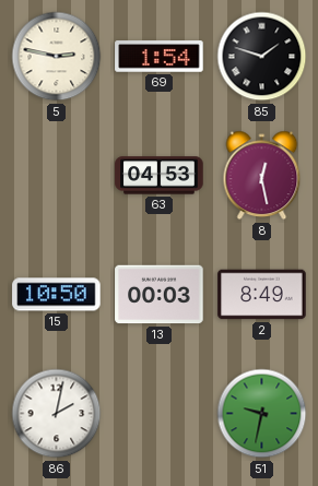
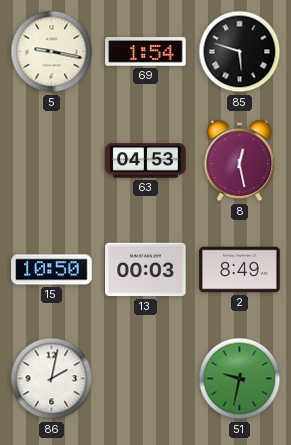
5: 2:47 -> 9:17 (52, 52)
85: 1:48 -> 5:48 (240, 52)
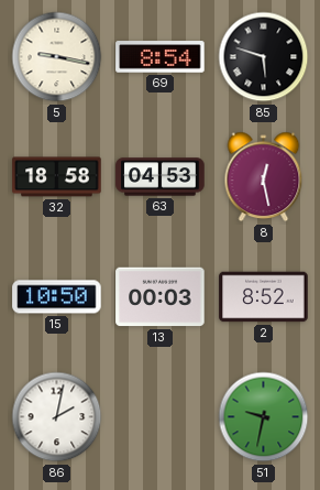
69: 1:54 -> 8:54 (161, 57)
32: none -> 18:58 (57, 177)
2: 8:49 -> 8:52 (264, 297)
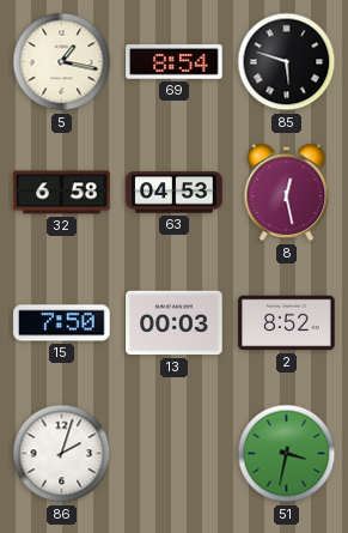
5: 9:17 -> 1:17 (62, 62)
32: 18:58 -> 6:58 (62, 193)
15: 10:50 -> 7:50 (62, 323)
86: 2:02 -> 2:03 (62, 454)
51: 9:32 -> 3:32 (287, 454)
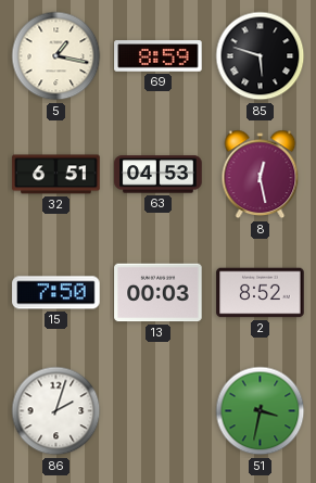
69: 8:54 -> 8:59 (159, 56)
32: 6:58 -> 6:51 (56, 175)
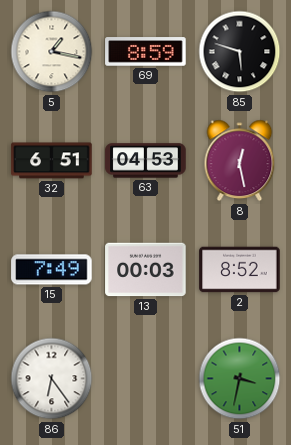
15: 7:50 -> 7:49 (52, 270)
86: 2:03 -> 6:24 (52, 379)
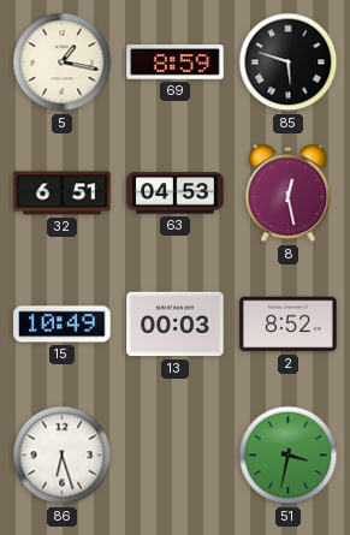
15: 7:49 -> 10:49 (63, 325)
86: 6:24 -> 6:27 (63, 456)
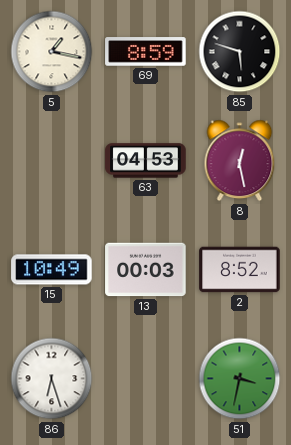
32: 6:51 -> none (63, 194)
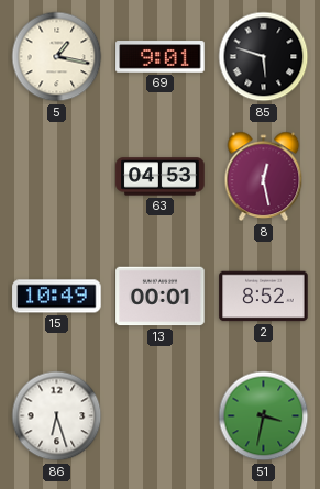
69: 8:59 -> 9:01 (161, 57)
13: 00:03 -> 00:01 (161, 297)
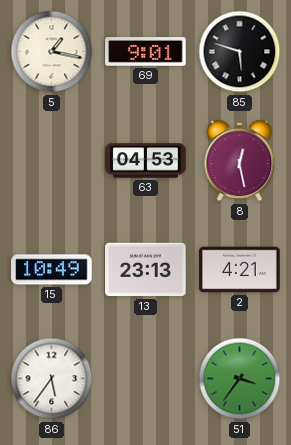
13: 00:01 -> 23:13 (146, 270)
2: 8:52 -> 4:21 (240, 270)
86: 6:27 -> 5:36 (52, 379)
51: 3:32 -> 3:36 (240, 379)
